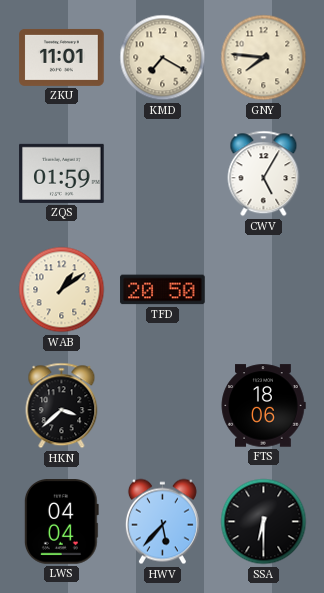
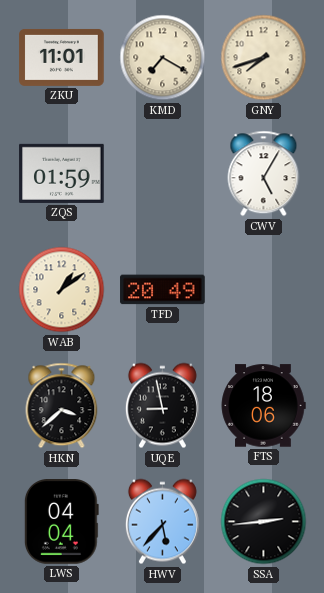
GNY: 7:46 -> 7:42 (264, 58)
TFD: 20:50 -> 20:49 (163, 290)
UQE: none -> 8:58 (162, 406)
SSA: 6:30 -> 2:44 (264, 522)
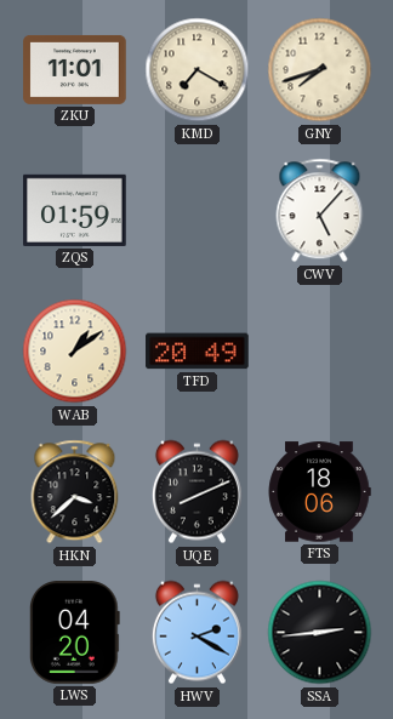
CWV: 5:05 -> 5:07 (320, 211)
UQE: 8:58 -> 8:11 (196, 492)
LWS: 04:04 -> 04:20 (74, 633)
HWV: 5:37 -> 2:20 (196, 633)
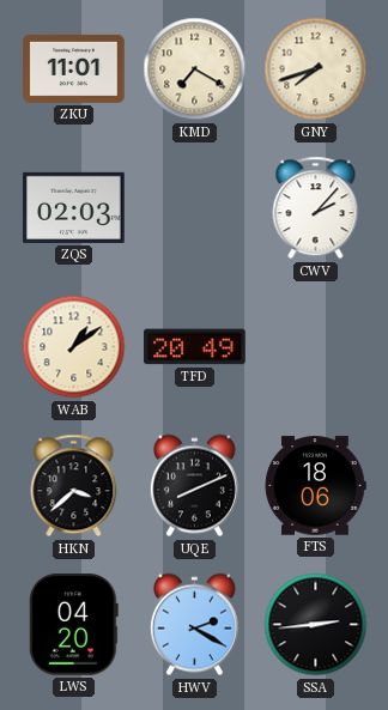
ZQS: 01:59 -> 02:03 (74, 207)
CWV: 5:07 -> 2:07 (316, 208)
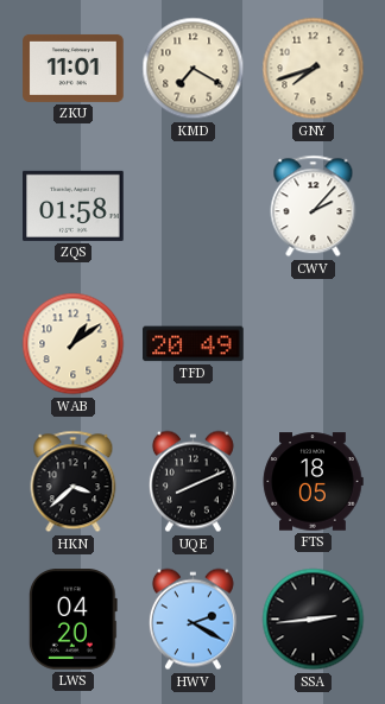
ZQS: 02:03 -> 01:58 (74, 205)
FTS: 18:06 -> 18:05 (313, 482)
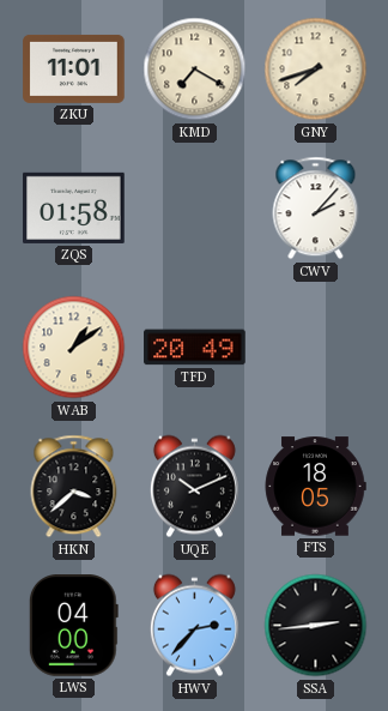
UQE: 8:11 -> 10:11 (194, 487)
LWS: 04:20 -> 04:00 (73, 626)
HWV: 2:20 -> 2:37 (194, 626)
